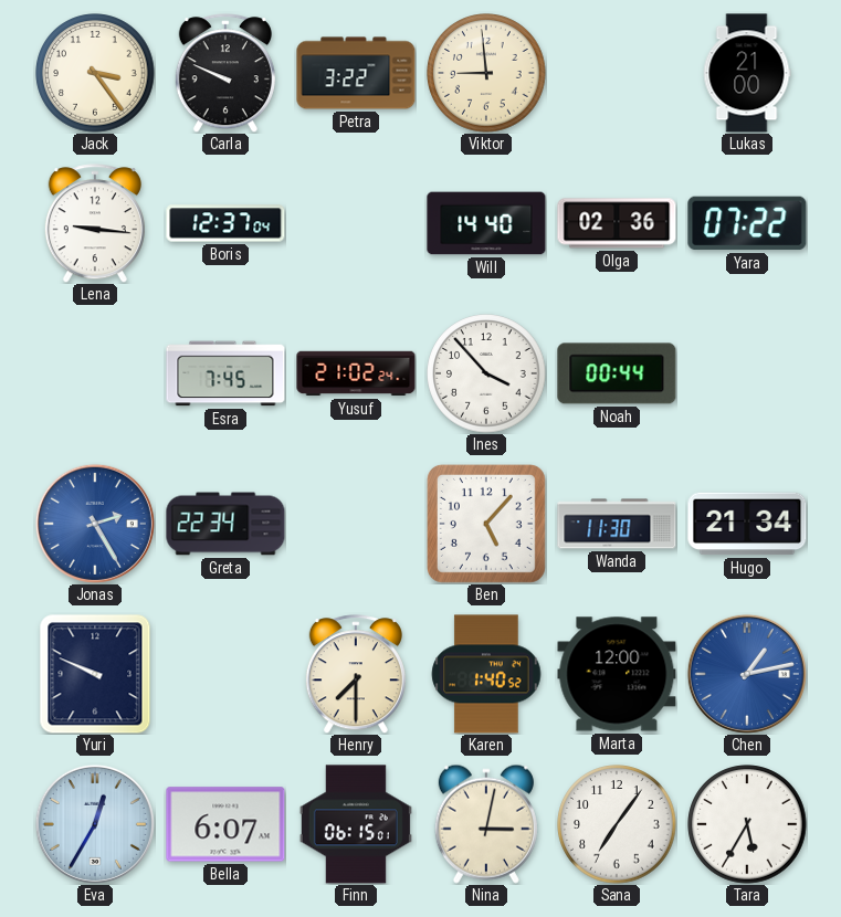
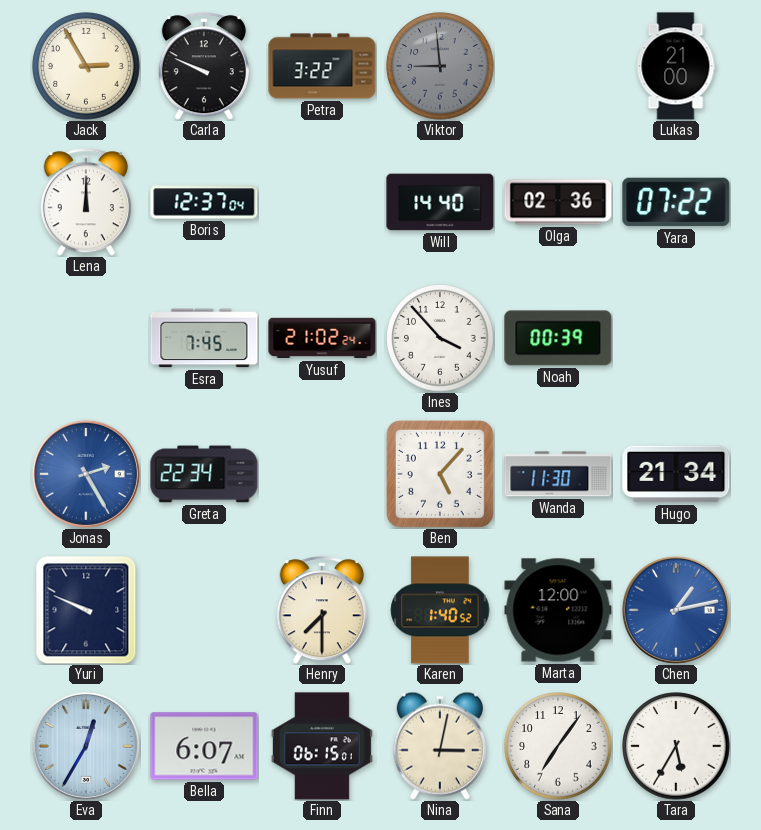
Jack: 3:24 -> 2:55 (86, 66)
Viktor dial: cream -> grey (440, 66)
Lena: 9:16 -> 12:00 (86, 202)
Noah: 00:44 -> 00:39 (558, 338)
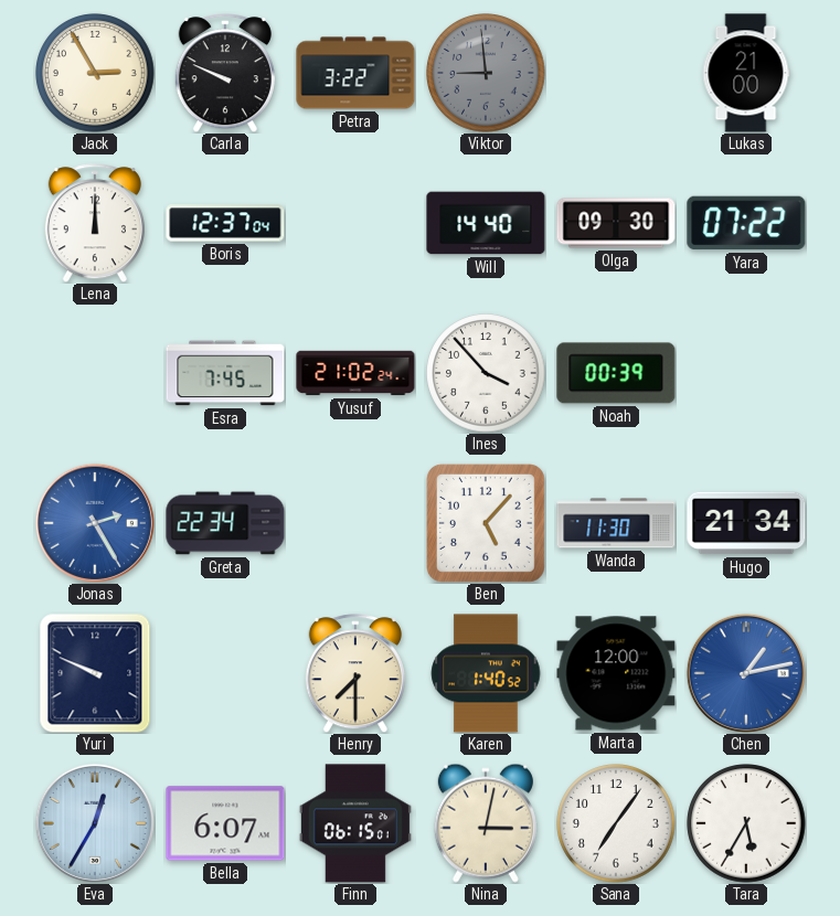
Olga: 02:36 -> 09:30 (616, 223)
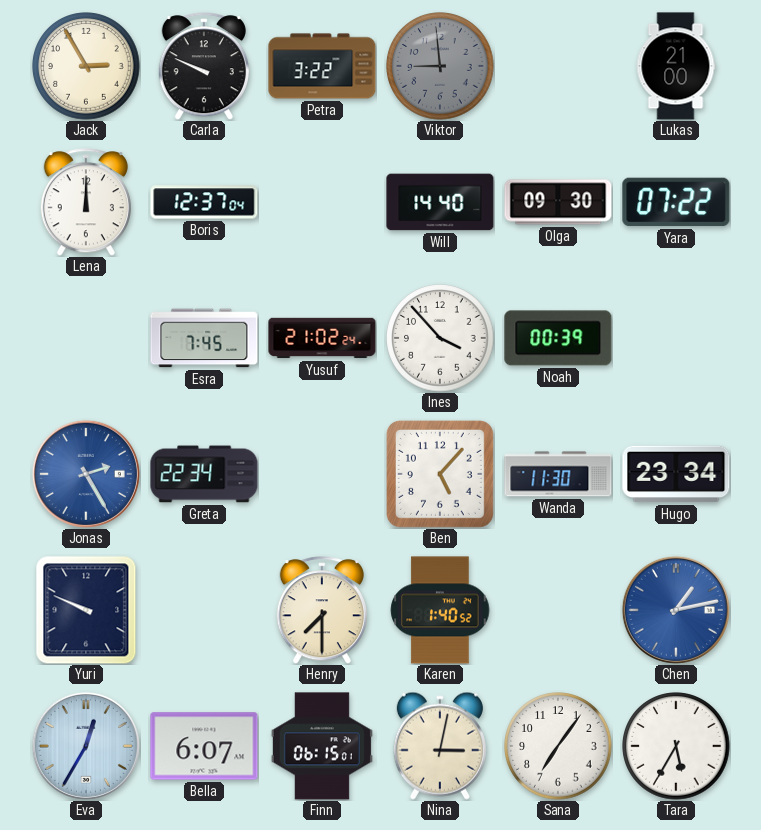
Hugo: 21:34 -> 23:34 (676, 474)
Marta: 12:00 -> none (616, 673)
